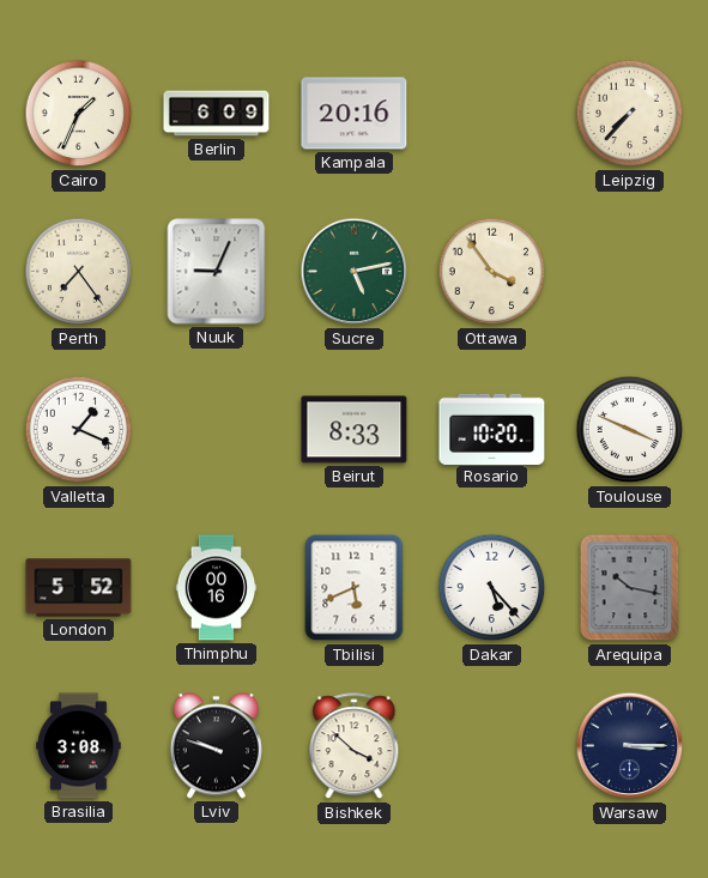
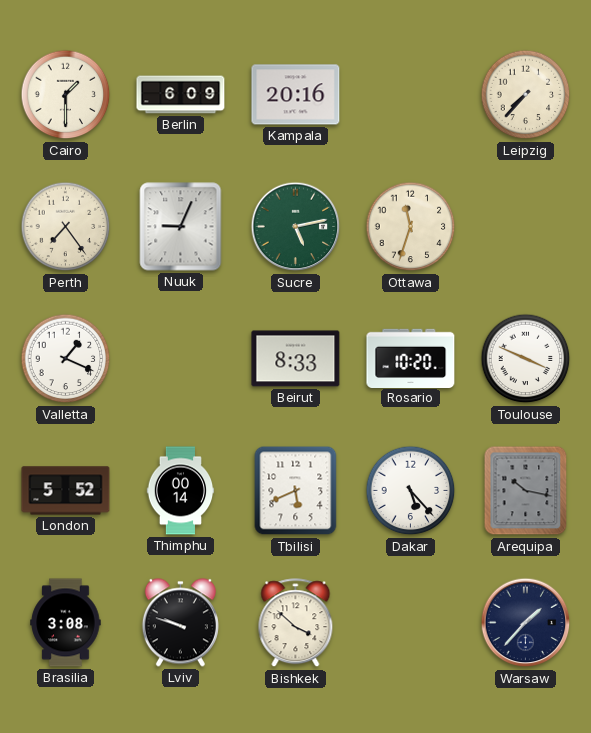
Cairo: 1:34 -> 1:30 (66, 95)
Ottawa: 3:54 -> 11:33 (411, 227)
Thimphu: 00:16 -> 00:14 (181, 491)
Warsaw: 3:15 -> 1:37 (526, 623)
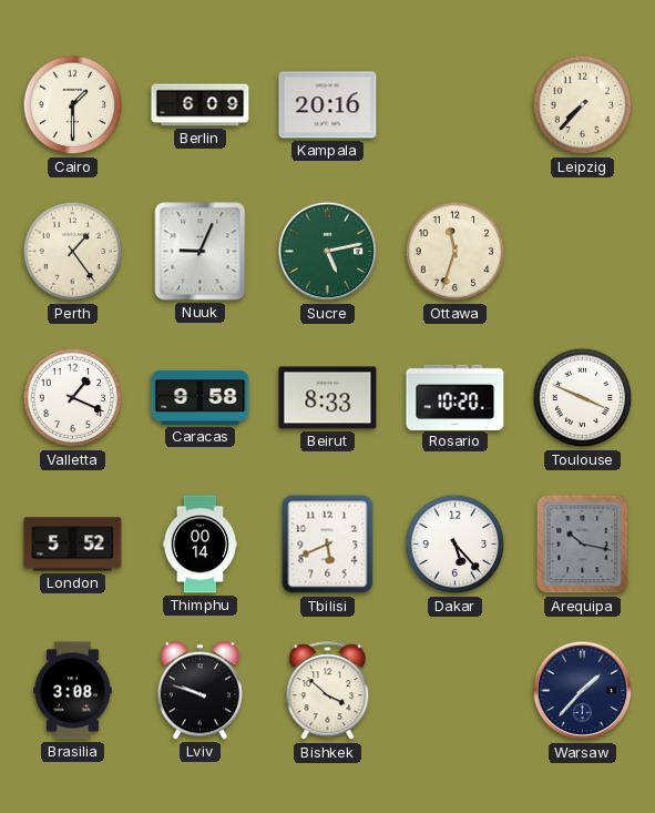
Perth: 7:24 -> 1:24 (73, 252)
Caracas: none -> 9:58 (201, 397)
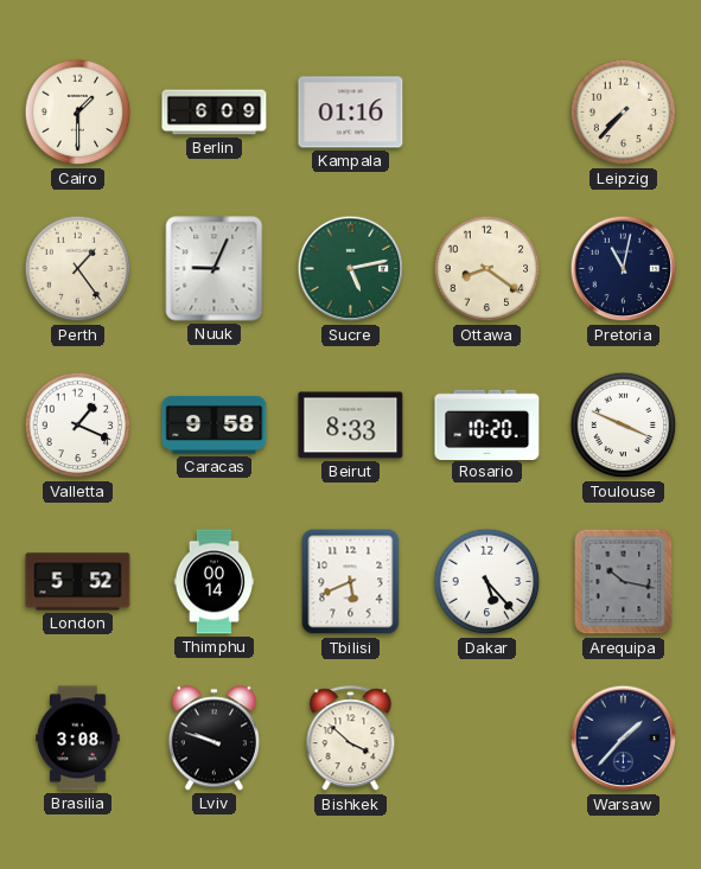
Kampala: 20:16 -> 01:16 (351, 113)
Ottawa: 11:33 -> 8:21 (487, 269)
Pretoria: none -> 11:02 (624, 269)
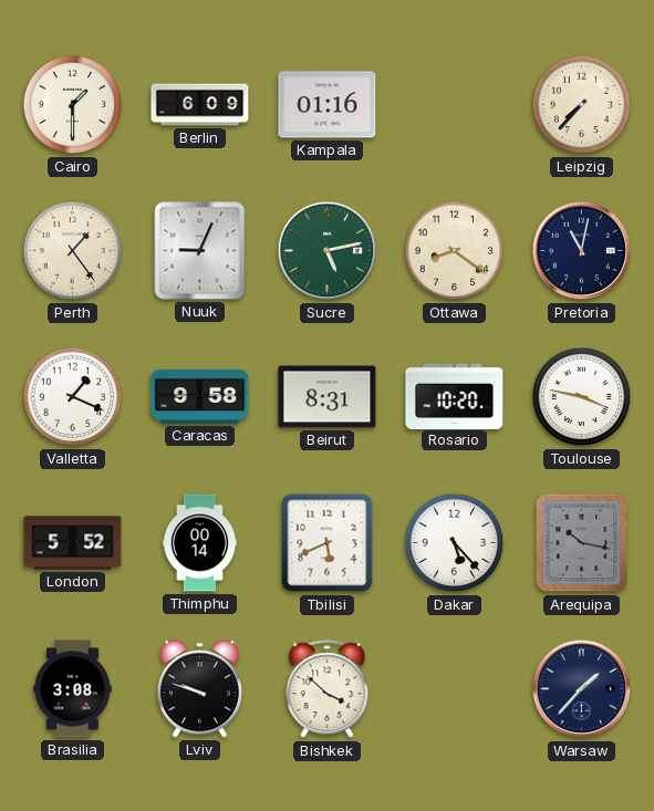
Beirut: 8:33 -> 8:31 (328, 397)
Toulouse: 3:49 -> 3:47 (582, 397)
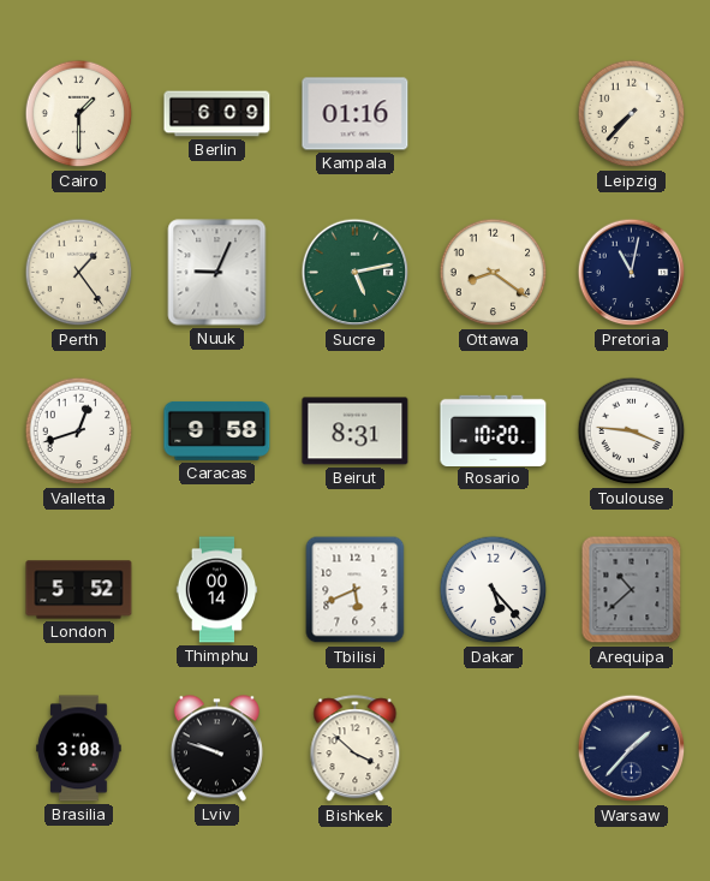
Valletta: 1:19 -> 12:42 (79, 431)
Toulouse: 3:47 -> 3:46 (632, 431)
Arequipa: 10:17 -> 10:38 (632, 590)
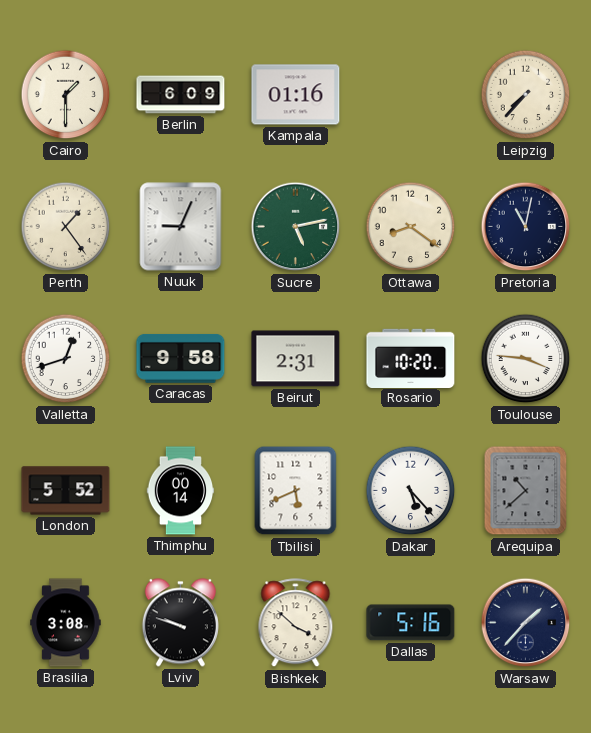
Beirut: 8:31 -> 2:31 (296, 359)
Dallas: none -> 5:16 (411, 623)
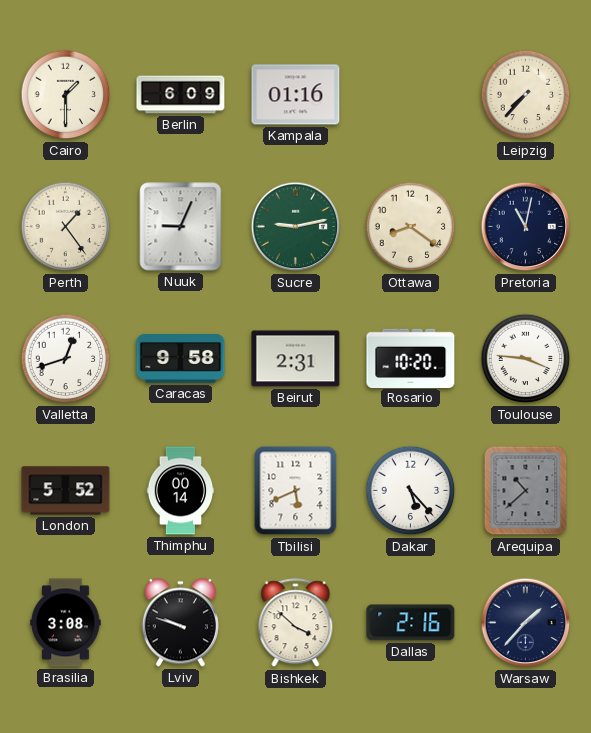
Sucre: 5:13 -> 9:13 (296, 227)
Dallas: 5:16 -> 2:16 (411, 623)
